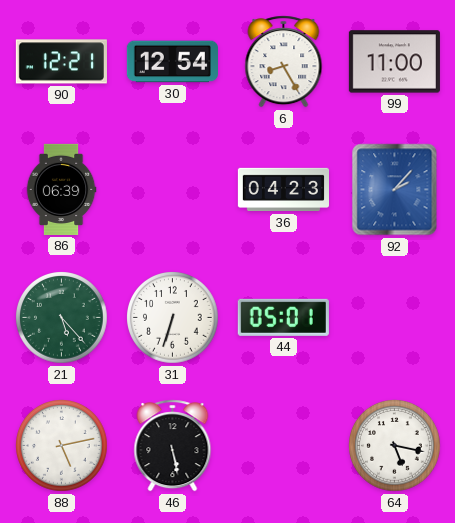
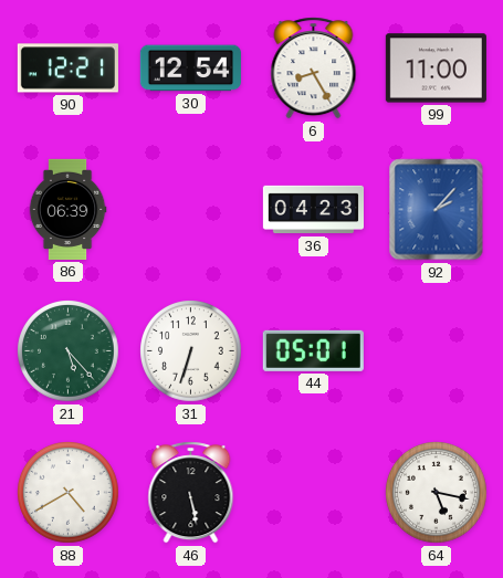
88: 5:13 -> 4:40 (69, 493)
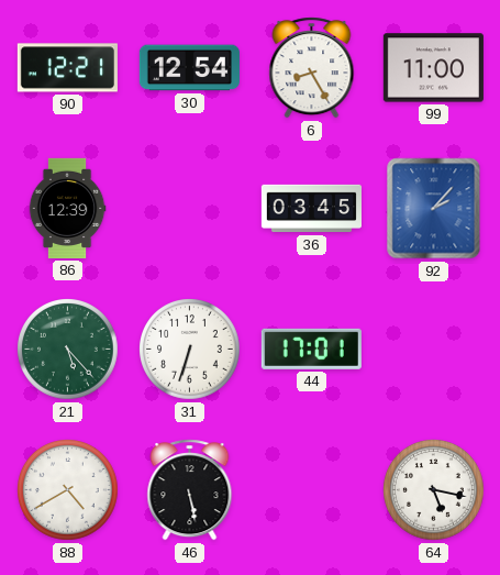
86: 06:39 -> 12:39 (67, 208)
36: 04:23 -> 03:45 (311, 209)
44: 05:01 -> 17:01 (311, 349)
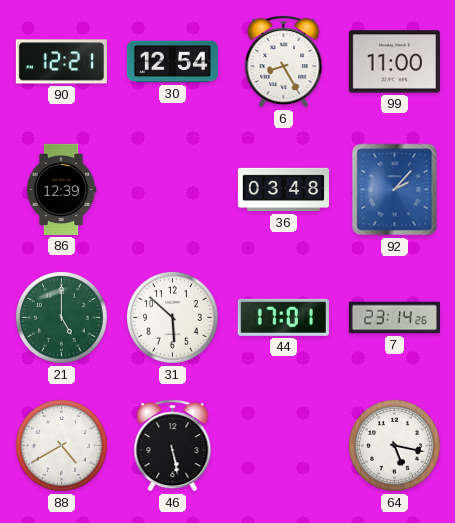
36: 03:45 -> 03:48 (283, 190)
21: 5:23 -> 5:00 (62, 318)
31: 6:33 -> 5:52 (173, 318)
7: none -> 23:14 (394, 318)
